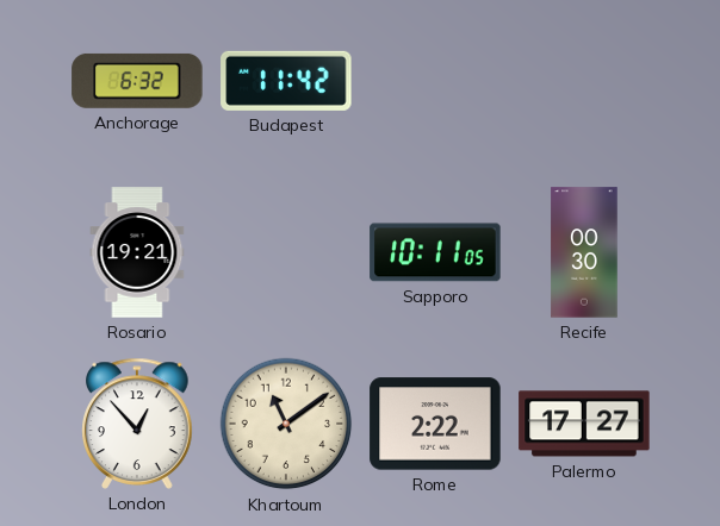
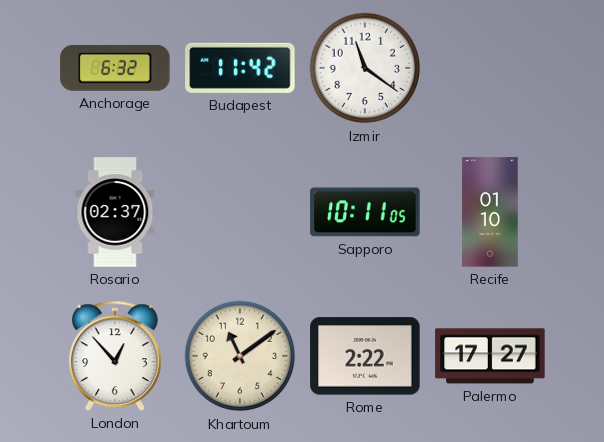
Izmir: none -> 11:21 (365, 68)
Rosario: 19:21 -> 02:37 (115, 212)
Recife: 00:30 -> 01:10 (490, 212)
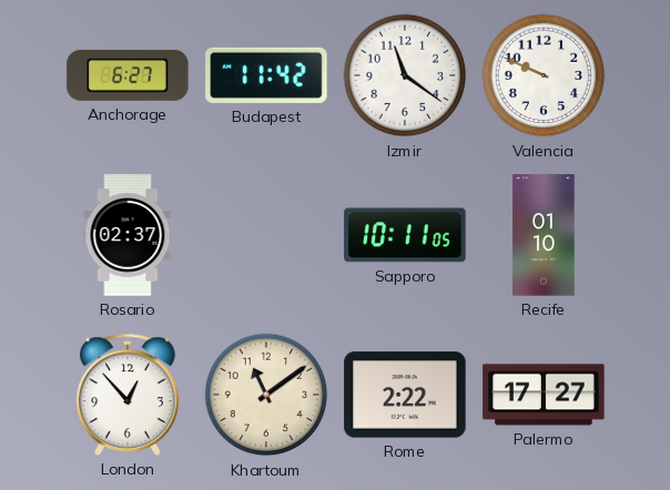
Anchorage: 6:32 -> 6:27 (128, 75)
Valencia: none -> 9:49 (544, 75)
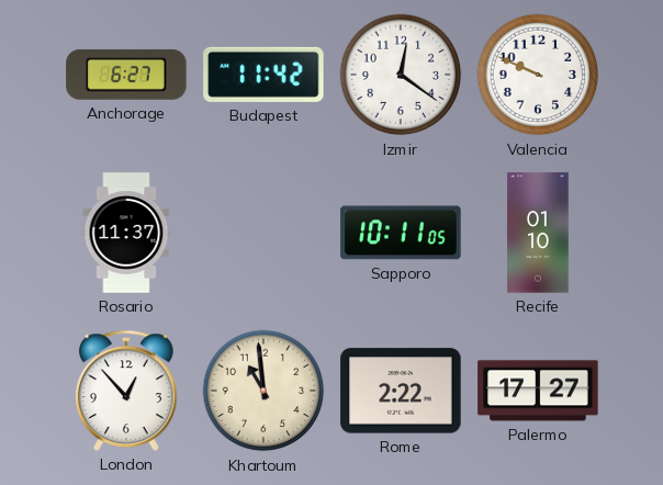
Izmir: 11:21 -> 12:21 (401, 75)
Rosario: 02:37 -> 11:37 (126, 233)
Khartoum: 11:09 -> 10:59 (263, 391)
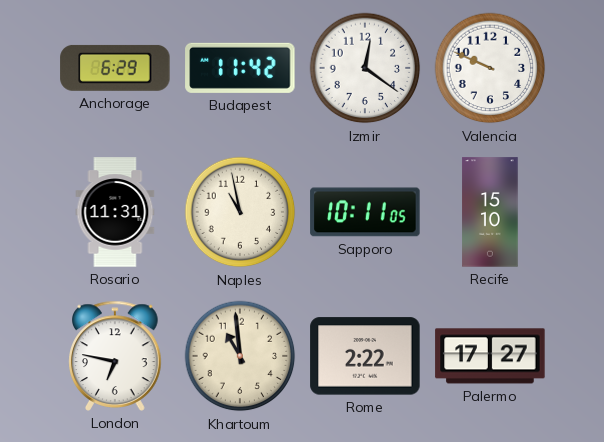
Anchorage: 6:27 -> 6:29 (115, 68)
Rosario: 11:37 -> 11:31 (115, 212)
Naples: none -> 10:58 (240, 212)
Recife: 01:10 -> 15:10 (490, 212)
London: 12:53 -> 6:47 (115, 356)
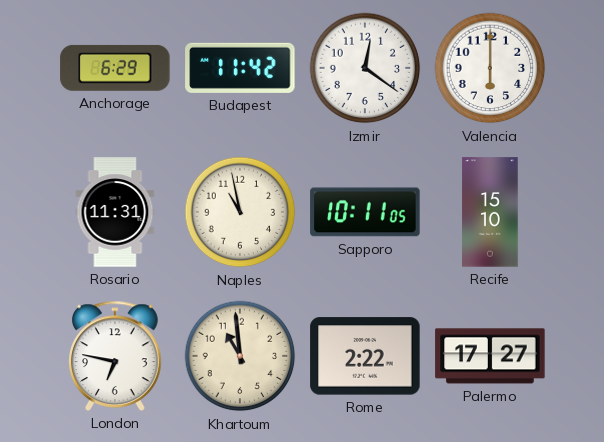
Valencia: 9:49 -> 6:00 (490, 68)
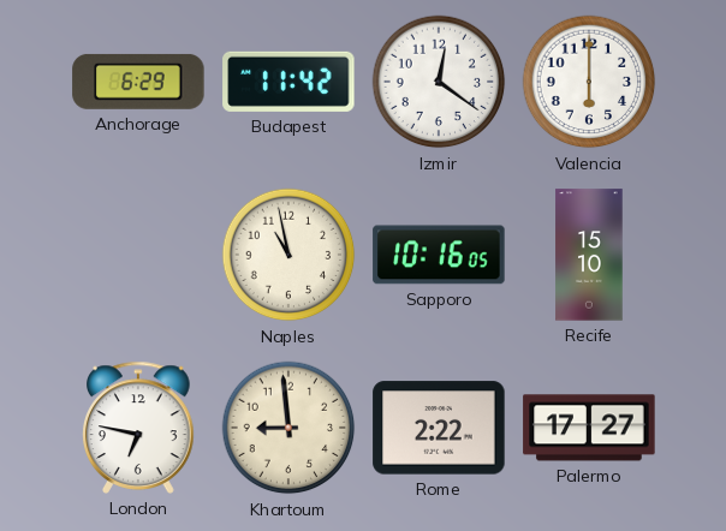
Rosario: 11:31 -> none (115, 212)
Sapporo: 10:11 -> 10:16 (439, 255)
Khartoum: 10:59 -> 8:59 (288, 428)
